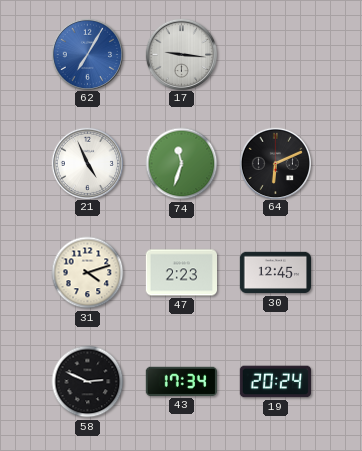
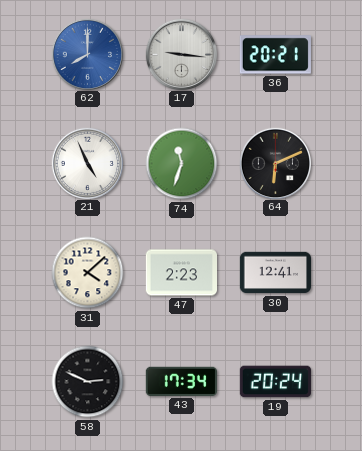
62: 7:05 -> 8:00 (87, 54)
36: none -> 20:21 (275, 55)
31: 4:12 -> 4:08 (88, 273)
30: 12:45 -> 12:41 (275, 273)
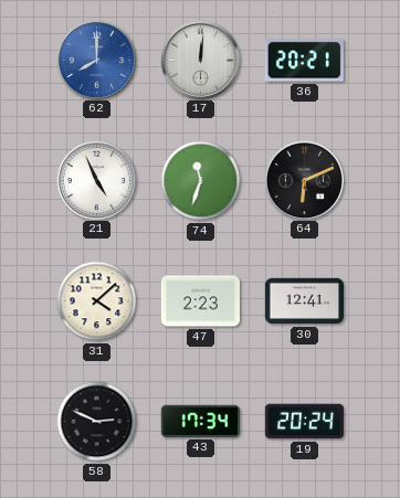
17: 9:16 -> 12:01 (200, 60)
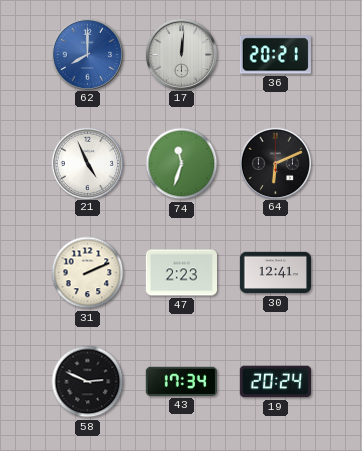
31: 4:08 -> 2:11 (88, 273)
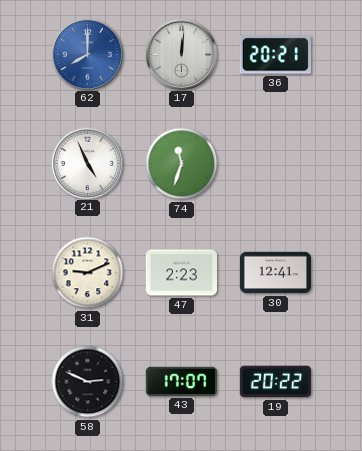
64: 6:11 -> none (275, 163)
31: 2:11 -> 9:11 (88, 273)
43: 17:34 -> 17:07 (181, 381)
19: 20:24 -> 20:22 (275, 382)
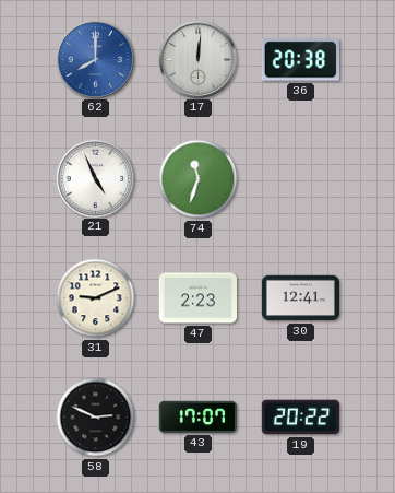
36: 20:21 -> 20:38 (300, 60)
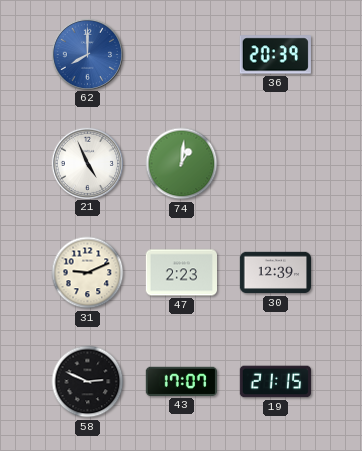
17: 12:01 -> none (197, 59)
36: 20:38 -> 20:39 (275, 55)
74: 11:33 -> 1:01 (182, 164)
30: 12:41 -> 12:39 (275, 273)
19: 20:22 -> 21:15 (275, 382)
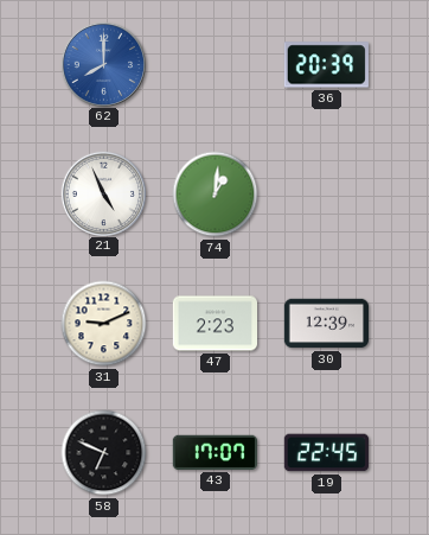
58: 2:49 -> 6:49 (104, 453)
19: 21:15 -> 22:45 (326, 453)
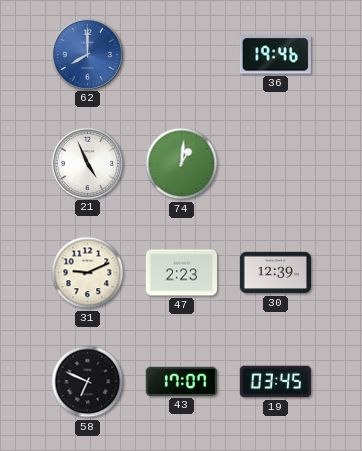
36: 20:39 -> 19:46 (275, 55)
19: 22:45 -> 03:45 (275, 382)
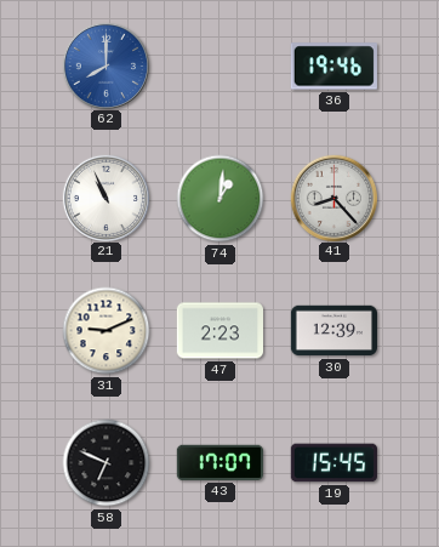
21: 4:56 -> 10:56 (106, 198)
41: none -> 8:23 (333, 198)
19: 03:45 -> 15:45 (333, 463)
